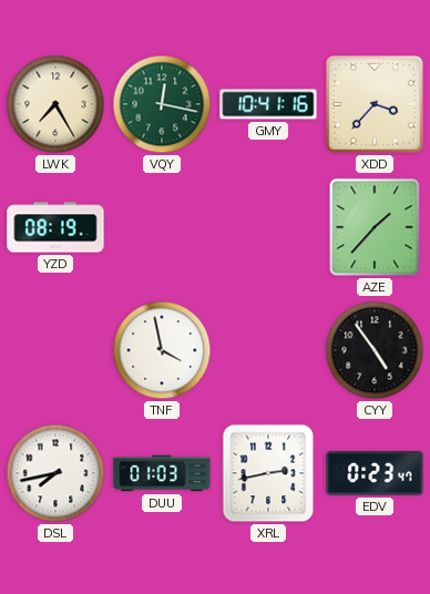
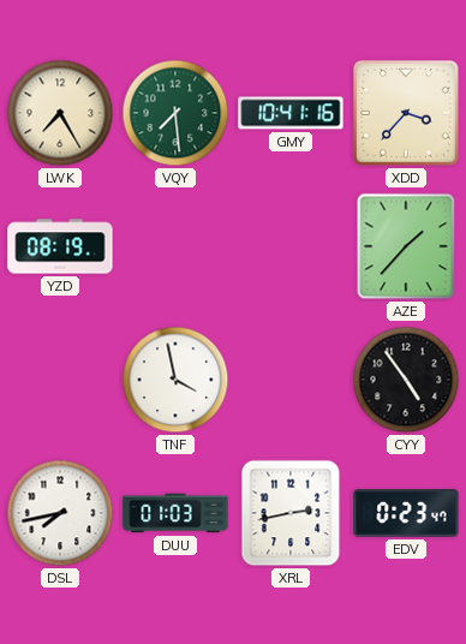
VQY: 12:17 -> 7:29 (175, 113)
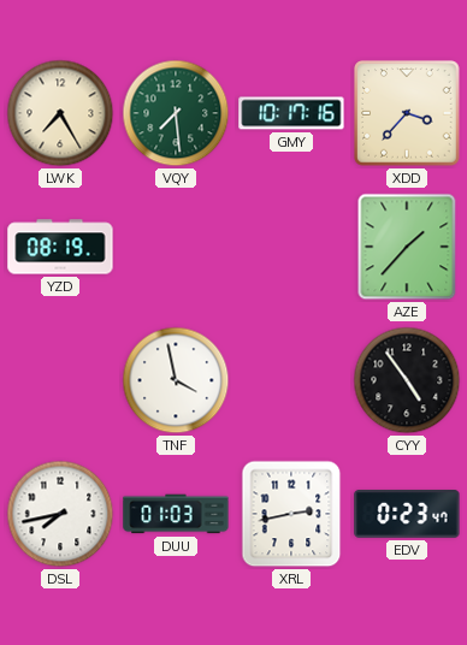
GMY: 10:41 -> 10:17 (291, 113)
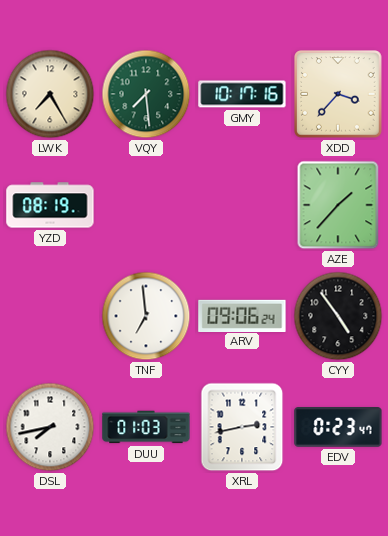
TNF: 3:58 -> 6:59 (146, 316)
ARV: none -> 09:06 (242, 315)
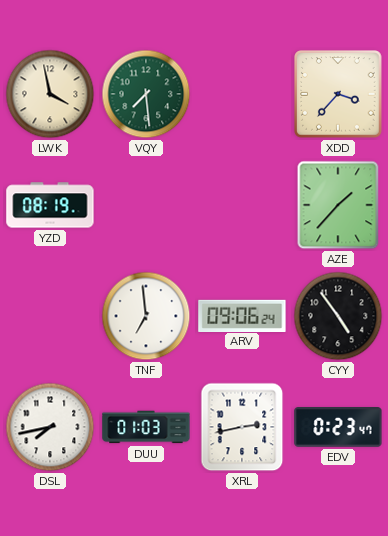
LWK: 7:25 -> 3:58 (50, 94)
GMY: 10:17 -> none (242, 94)
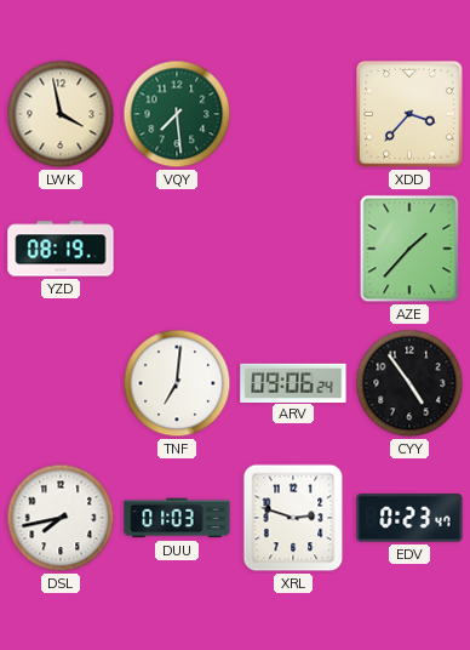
TNF: 6:59 -> 7:01 (177, 383)
XRL: 2:43 -> 2:48 (293, 518)
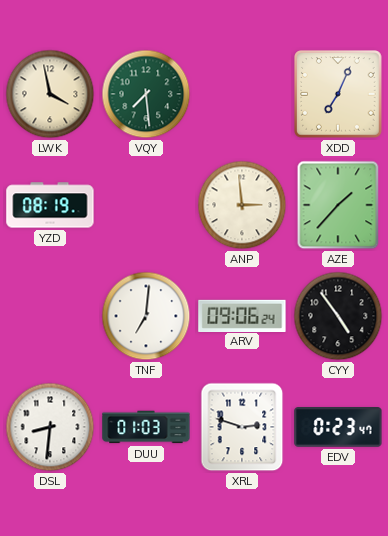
XDD: 3:37 -> 7:04 (338, 94)
ANP: none -> 2:59 (242, 205)
DSL: 7:43 -> 8:31 (50, 427)
